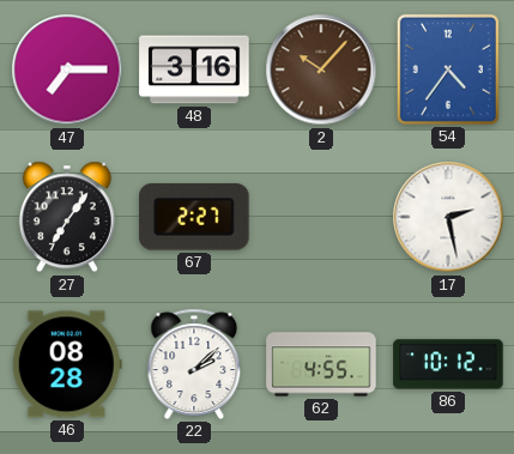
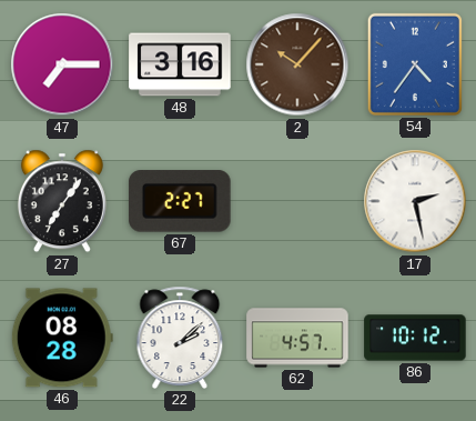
62: 4:55 -> 4:57 (297, 338)
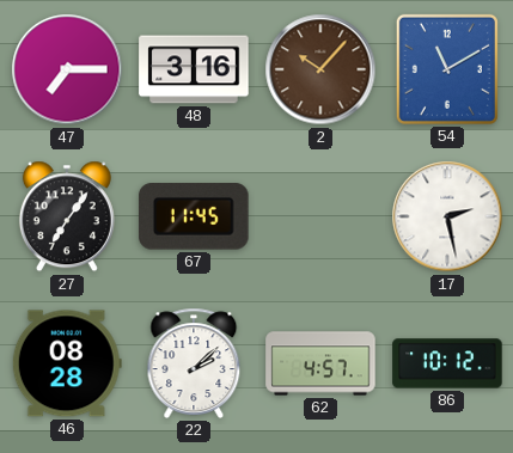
54: 4:36 -> 11:10 (447, 69)
67: 2:27 -> 11:45 (194, 216)
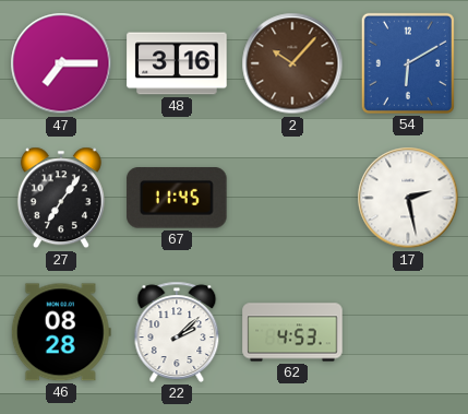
54: 11:10 -> 6:10 (408, 63)
62: 4:57 -> 4:53 (292, 332)
86: 10:12 -> none (447, 363)
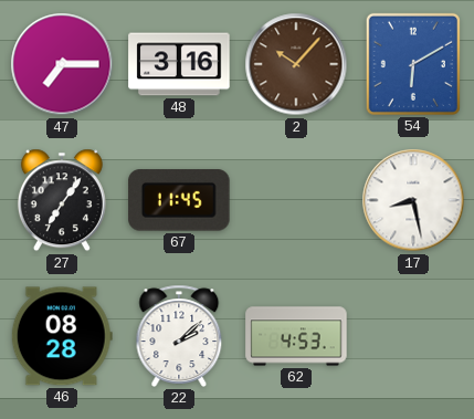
17: 2:28 -> 8:28 (413, 200)
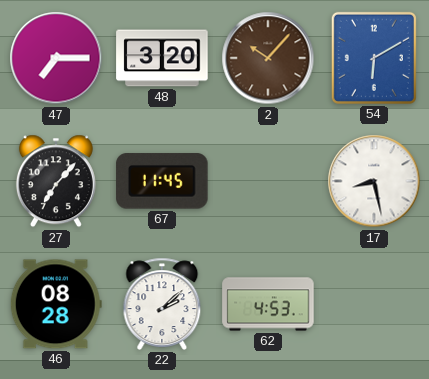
48: 3:16 -> 3:20 (162, 58)
27: 7:06 -> 7:07 (56, 181)
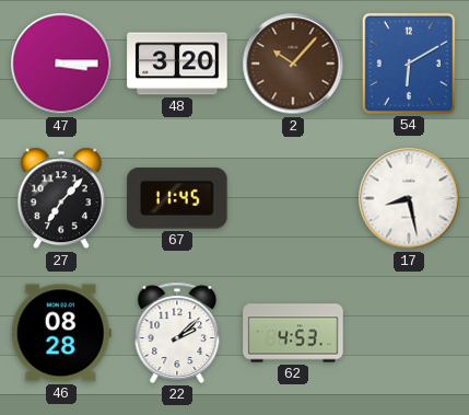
47: 7:15 -> 3:15 (61, 64)
